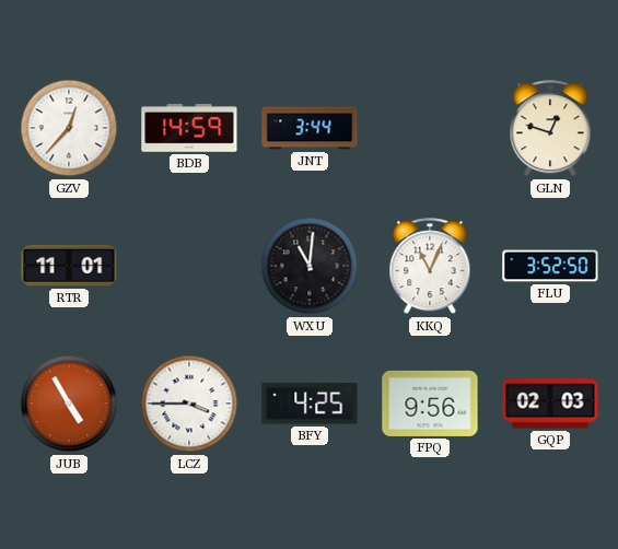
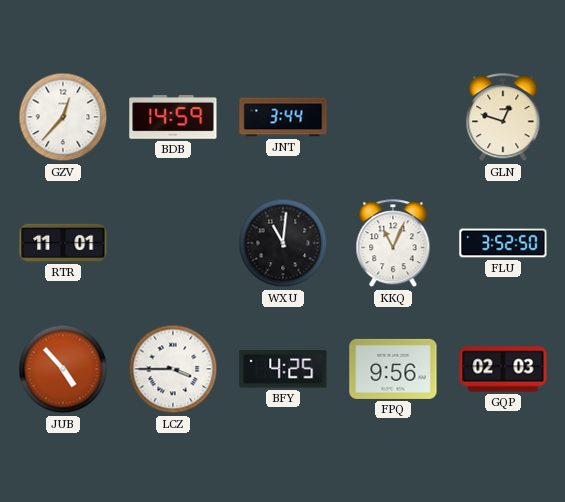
JUB: 4:55 -> 4:53 (63, 369)
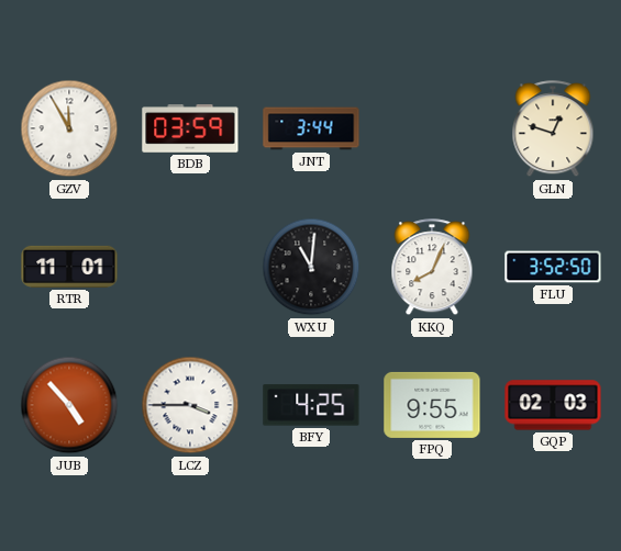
GZV: 12:37 -> 11:55 (69, 128)
BDB: 14:59 -> 03:59 (190, 130)
KKQ: 11:04 -> 8:04 (432, 268)
FPQ: 9:56 -> 9:55 (432, 405)
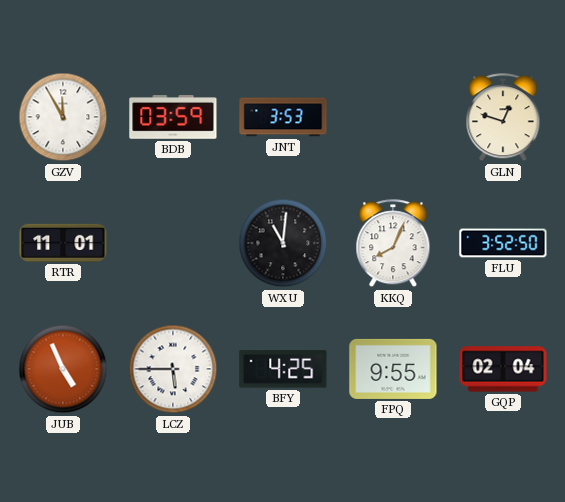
JNT: 3:44 -> 3:53 (283, 117)
JUB: 4:53 -> 4:56 (63, 369)
LCZ: 3:45 -> 5:45 (173, 369)
GQP: 02:03 -> 02:04 (503, 369)
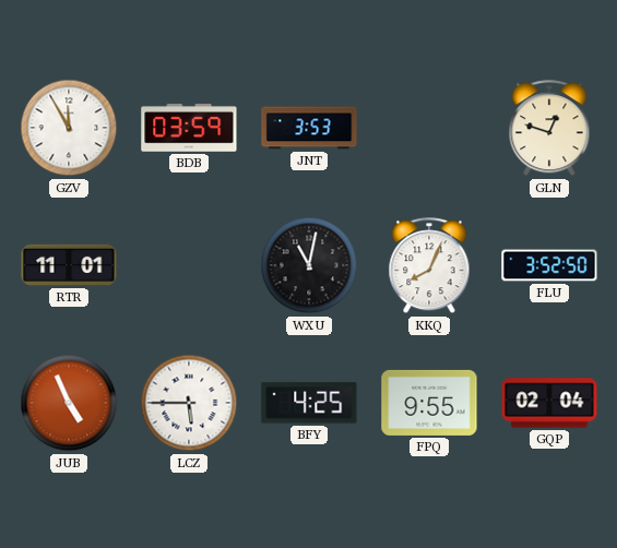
WXU: 11:01 -> 11:02 (309, 265)
